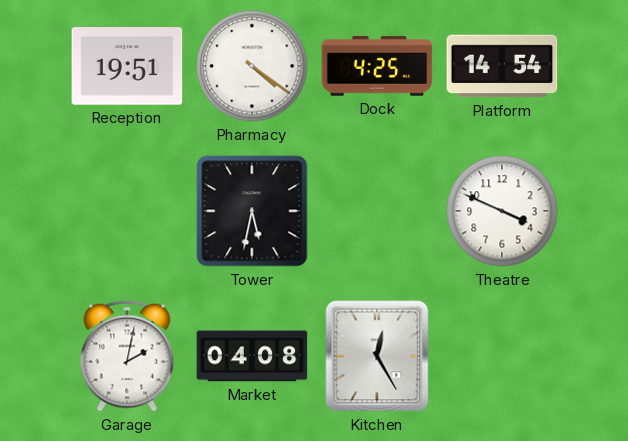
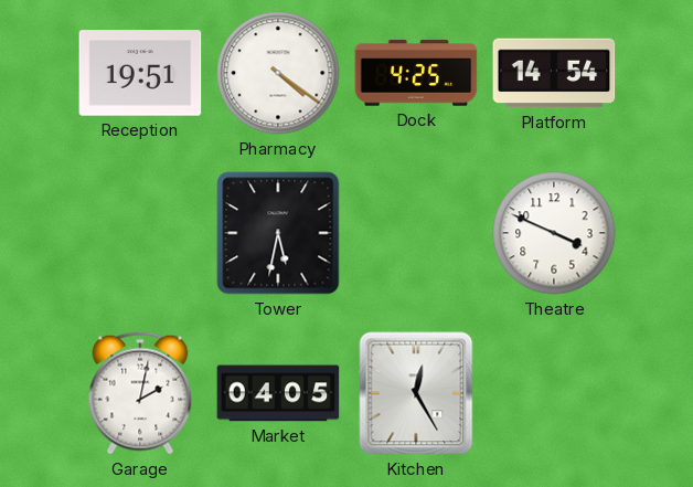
Market: 04:08 -> 04:05 (278, 393)
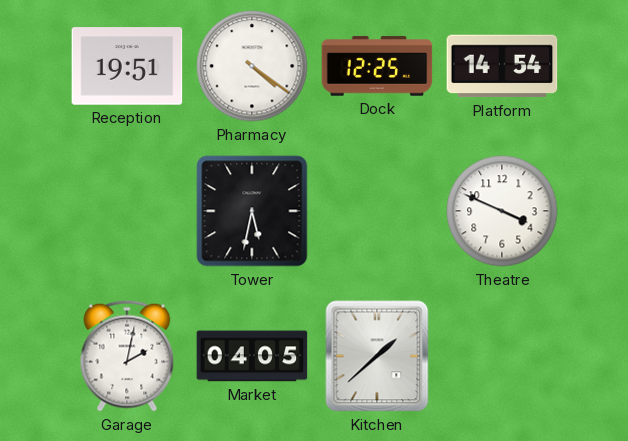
Dock: 4:25 -> 12:25 (377, 66)
Kitchen: 12:25 -> 1:38 (377, 356)
